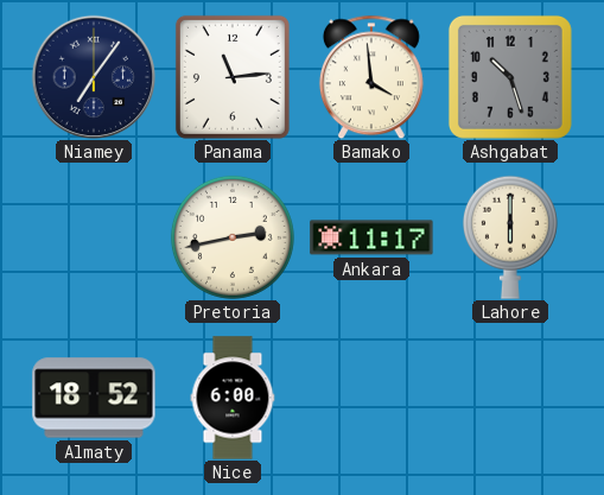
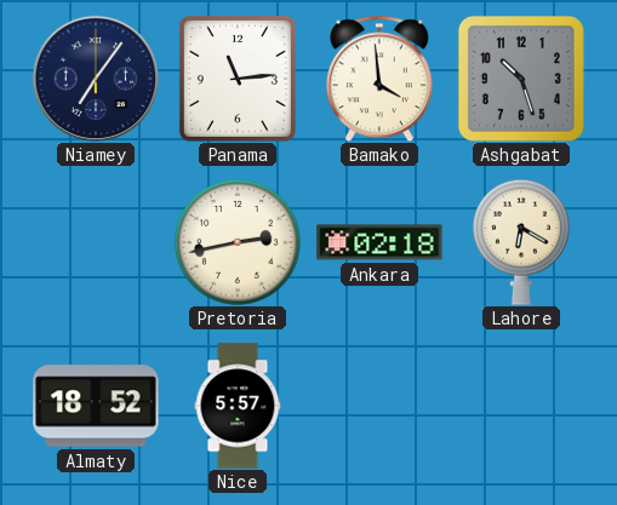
Ankara: 11:17 -> 02:18 (379, 242)
Lahore: 6:00 -> 6:20 (521, 242)
Nice: 6:00 -> 5:57 (238, 406)
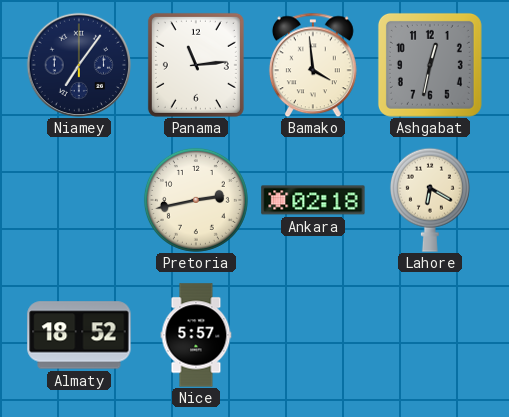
Ashgabat: 10:27 -> 12:32 (430, 65)
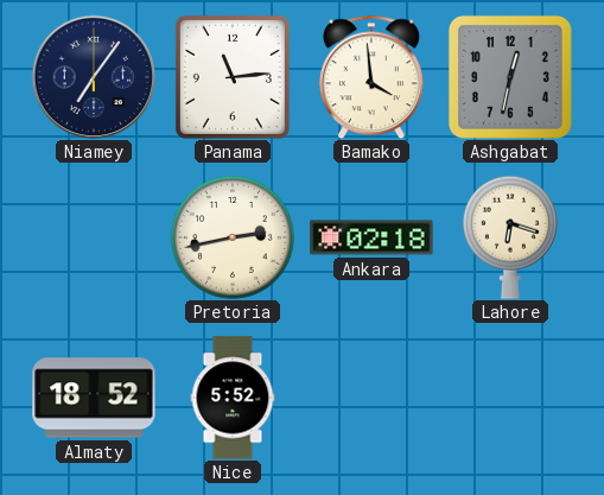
Lahore: 6:20 -> 6:18 (510, 237)
Nice: 5:57 -> 5:52 (233, 398)
